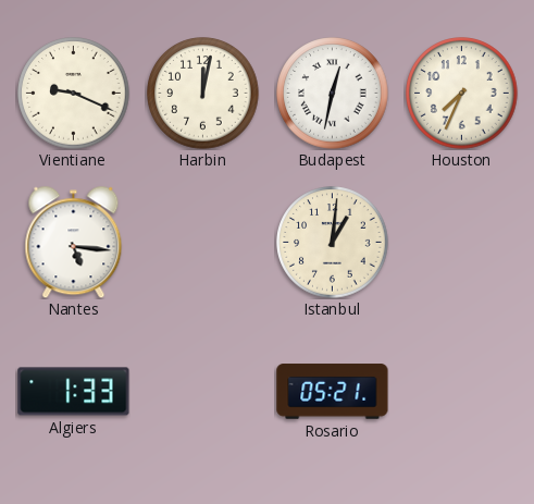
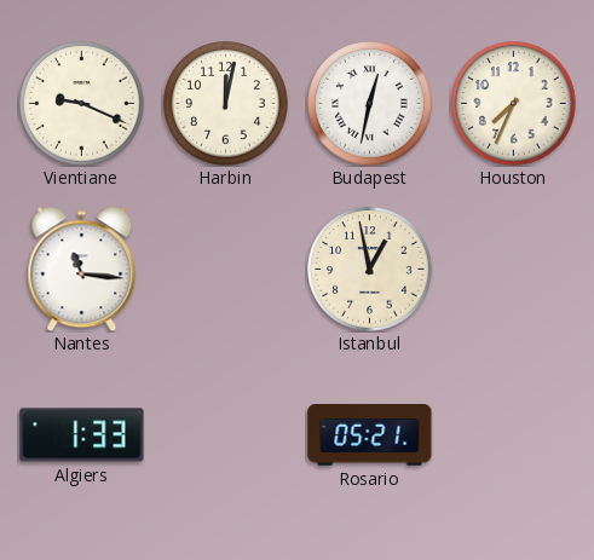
Nantes: 5:16 -> 11:16 (82, 269)
Istanbul: 1:01 -> 12:58 (370, 270)
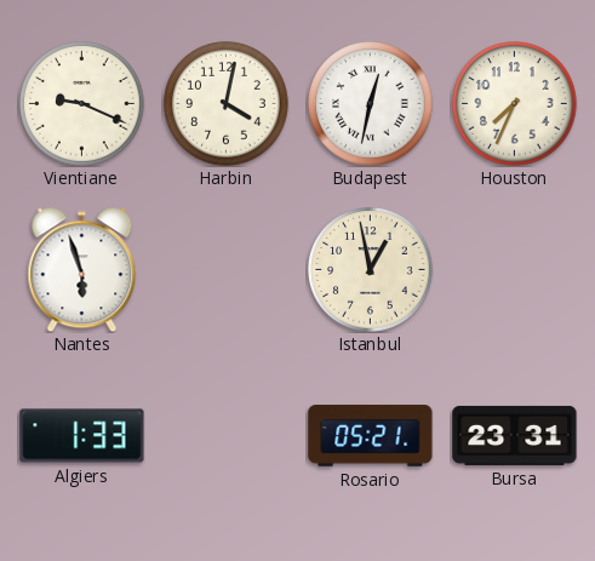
Harbin: 12:02 -> 4:02 (227, 104)
Nantes: 11:16 -> 5:57 (82, 269)
Bursa: none -> 23:31 (515, 435)
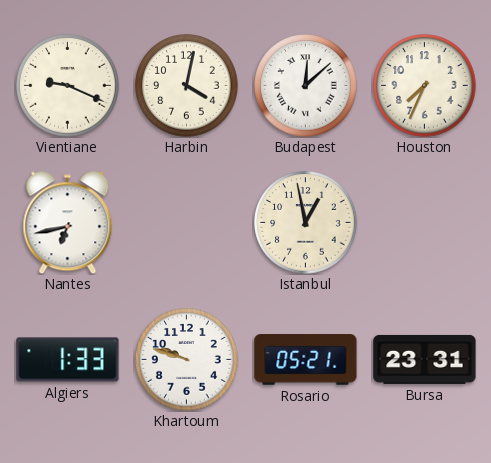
Budapest: 12:32 -> 12:08 (306, 86)
Nantes: 5:57 -> 6:43 (68, 222)
Khartoum: none -> 9:48 (187, 360)
